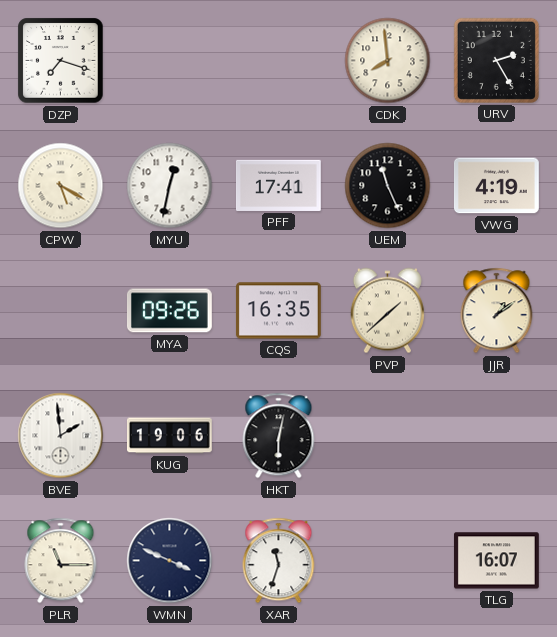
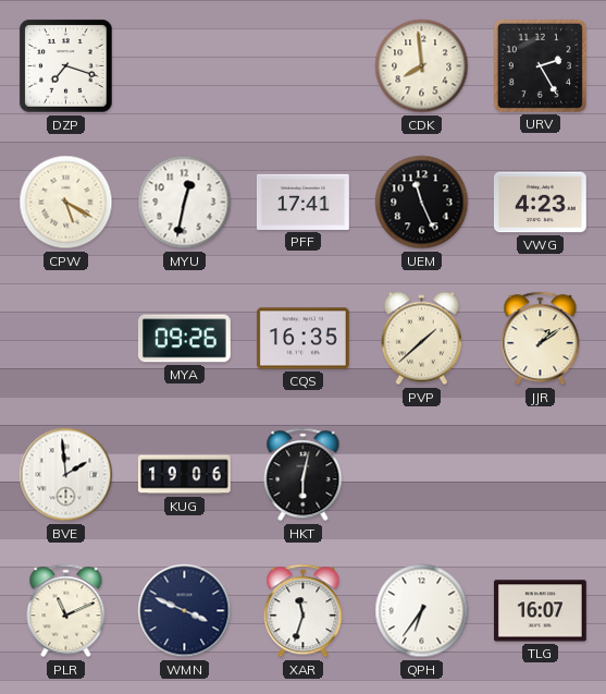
VWG: 4:19 -> 4:23 (541, 203)
PLR: 11:15 -> 11:11 (66, 611)
QPH: none -> 6:36 (422, 611)
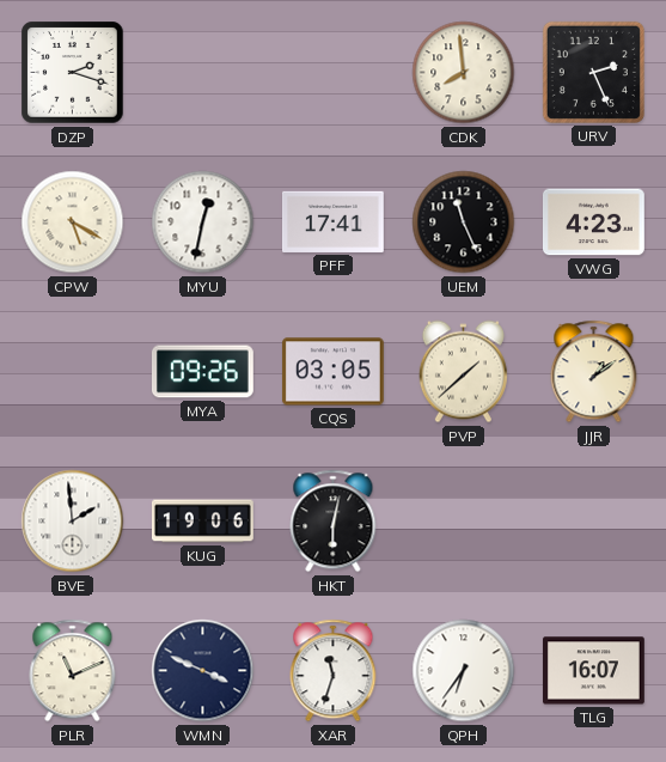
DZP: 7:18 -> 2:18 (73, 73)
URV: 2:25 -> 2:26 (593, 72)
CQS: 16:35 -> 03:05 (332, 372)
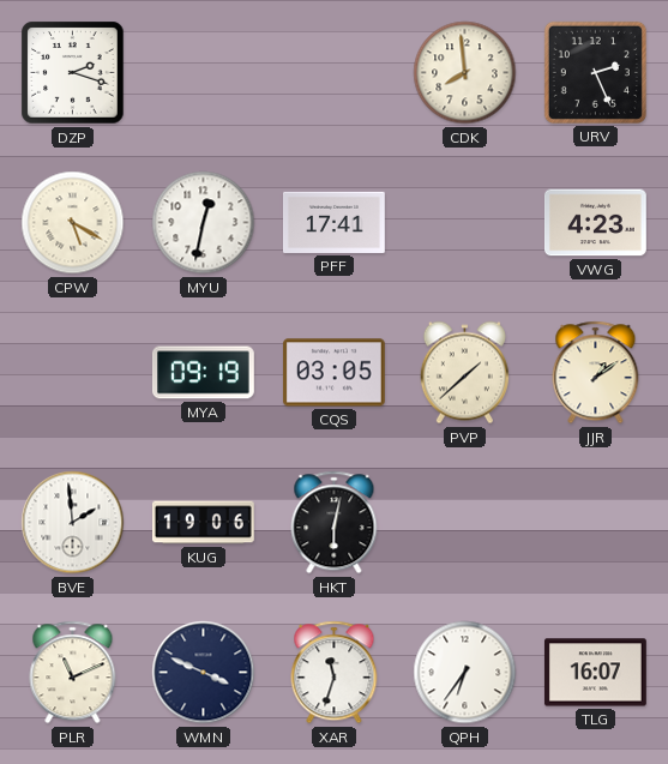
UEM: 11:26 -> none (464, 222)
MYA: 09:26 -> 09:19 (203, 373)
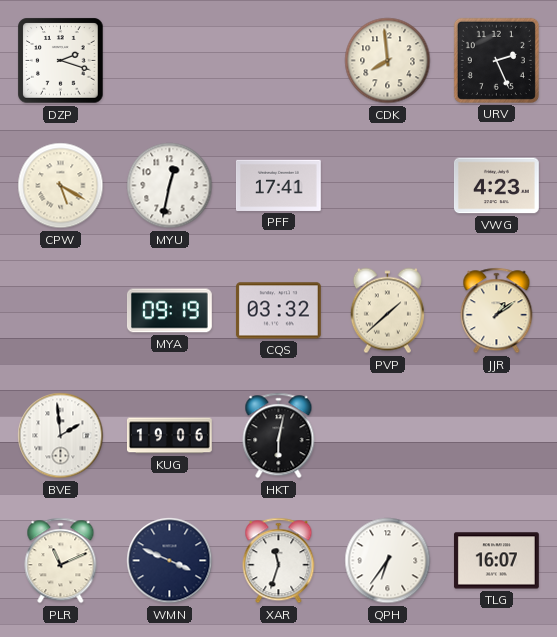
CQS: 03:05 -> 03:32 (278, 311)
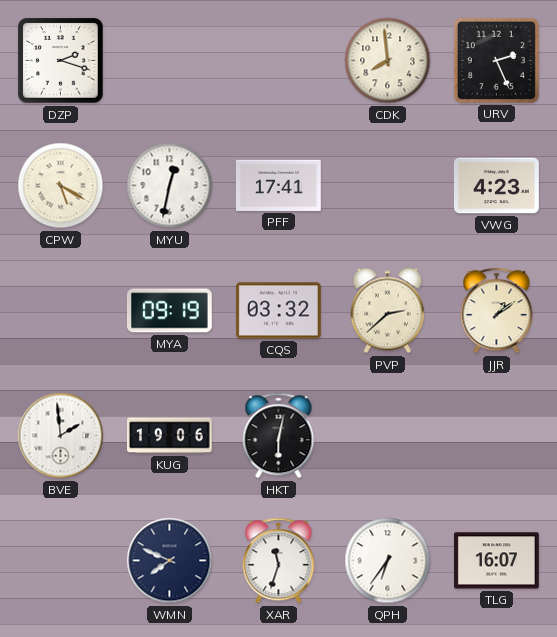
PVP: 1:38 -> 2:38 (387, 311)
PLR: 11:11 -> none (61, 561)
WMN: 3:49 -> 7:49 (170, 561)
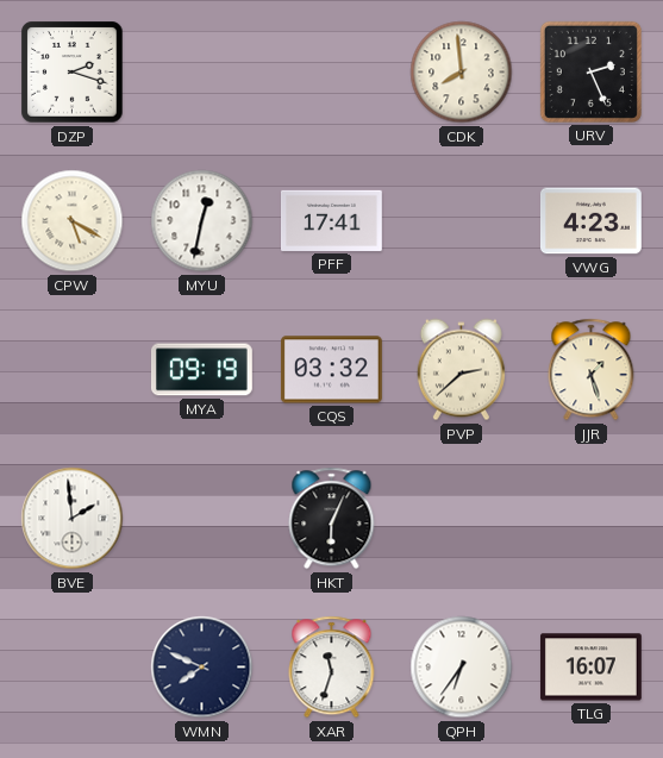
JJR: 1:09 -> 1:27 (592, 370)
KUG: 19:06 -> none (170, 436)
HKT: 6:02 -> 6:04 (332, 519)
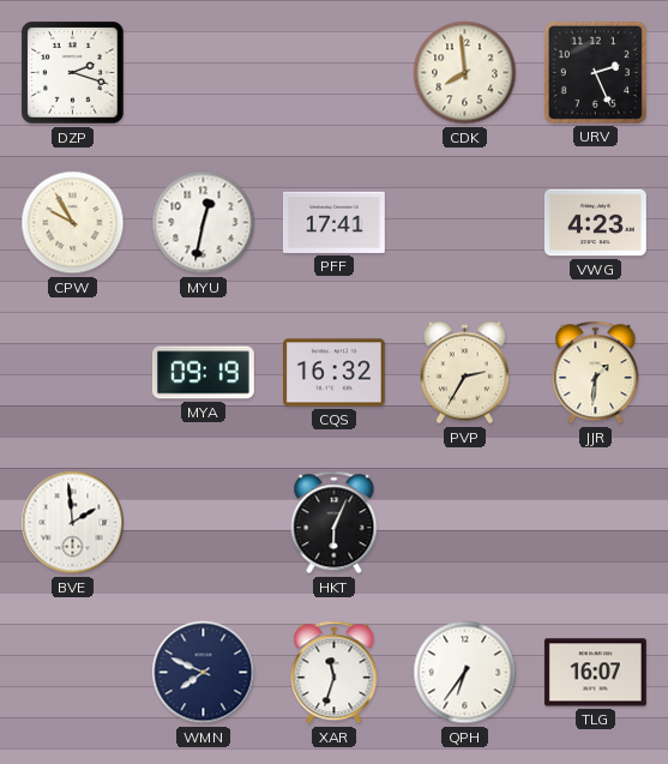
CPW: 5:20 -> 9:55 (73, 223)
CQS: 03:32 -> 16:32 (333, 373)
PVP: 2:38 -> 2:35 (464, 373)
JJR: 1:27 -> 1:31 (596, 373)
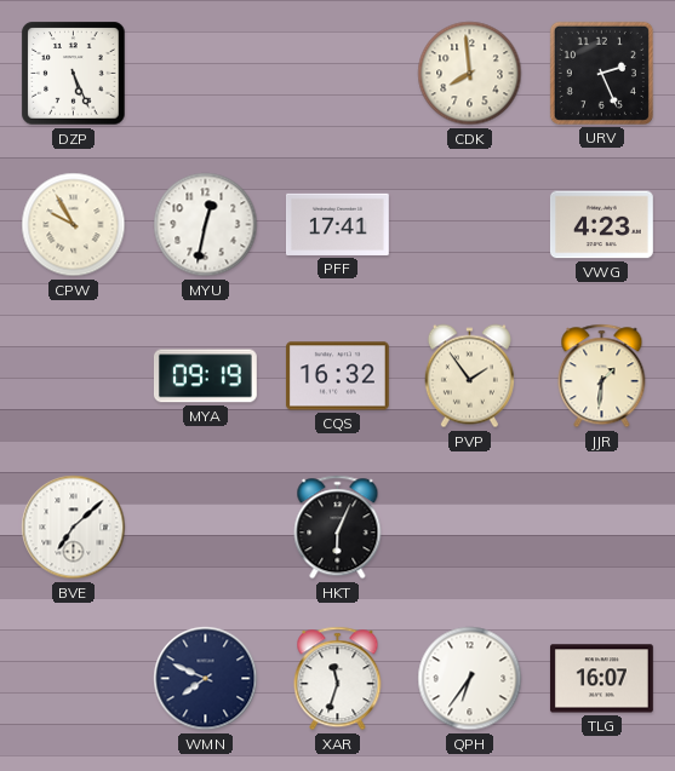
DZP: 2:18 -> 5:26 (74, 74)
PVP: 2:35 -> 1:54 (469, 376)
BVE: 1:59 -> 7:08 (74, 528)
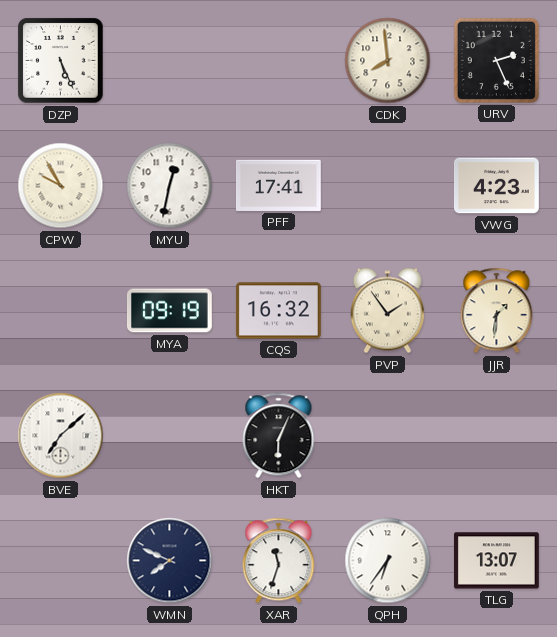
TLG: 16:07 -> 13:07 (496, 561)
